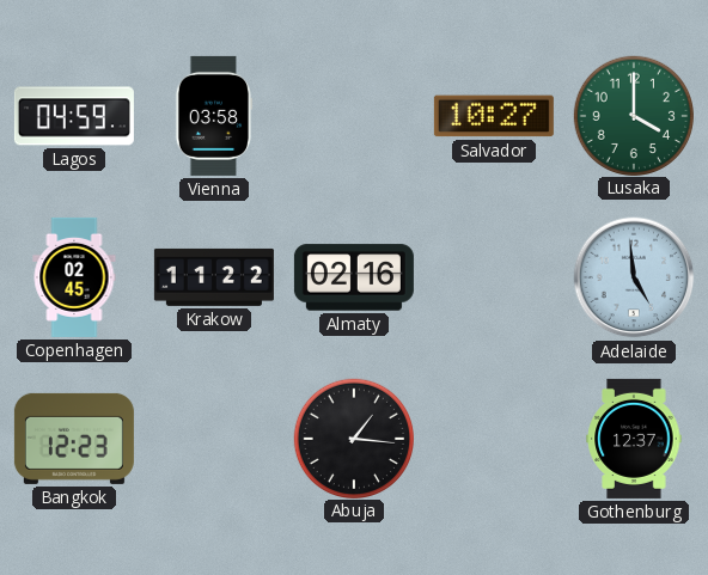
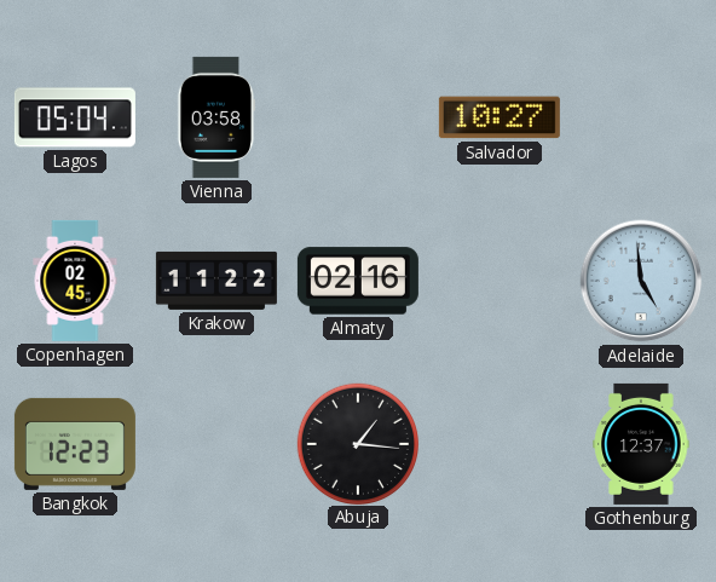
Lagos: 04:59 -> 05:04 (75, 117)
Lusaka: 4:00 -> none (633, 115)
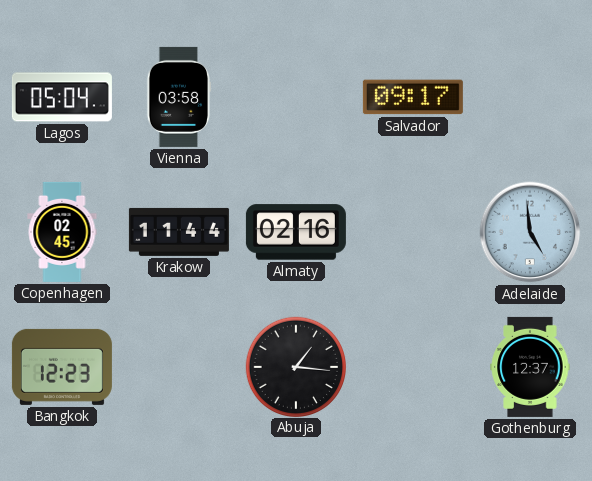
Salvador: 10:27 -> 09:17 (413, 97)
Krakow: 11:22 -> 11:44 (179, 232)
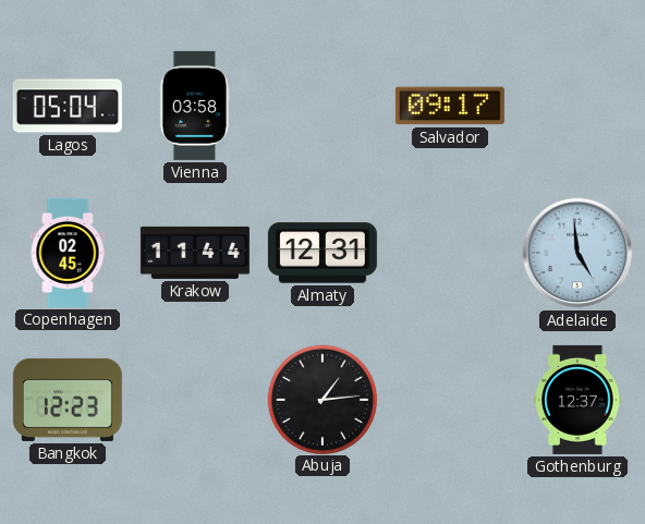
Almaty: 02:16 -> 12:31 (322, 253)
Abuja: 1:16 -> 1:14 (321, 399)
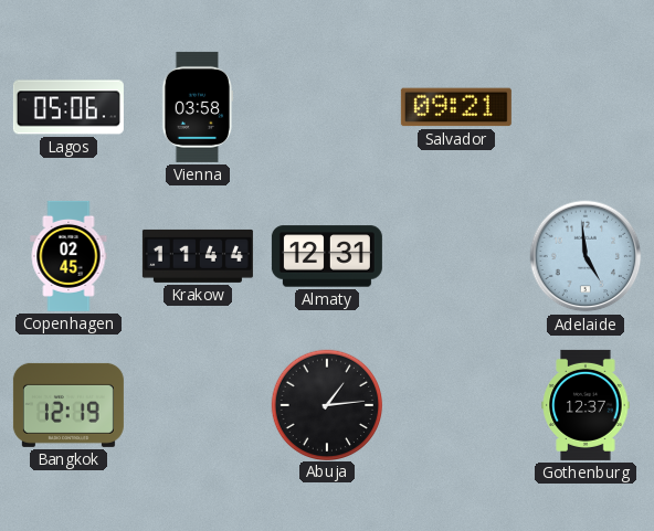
Lagos: 05:04 -> 05:06 (68, 107)
Salvador: 09:17 -> 09:21 (456, 107)
Bangkok: 12:23 -> 12:19 (68, 405)
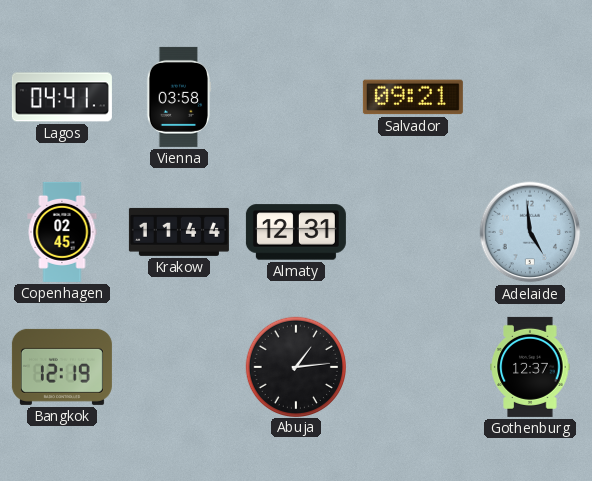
Lagos: 05:06 -> 04:41 (62, 97)
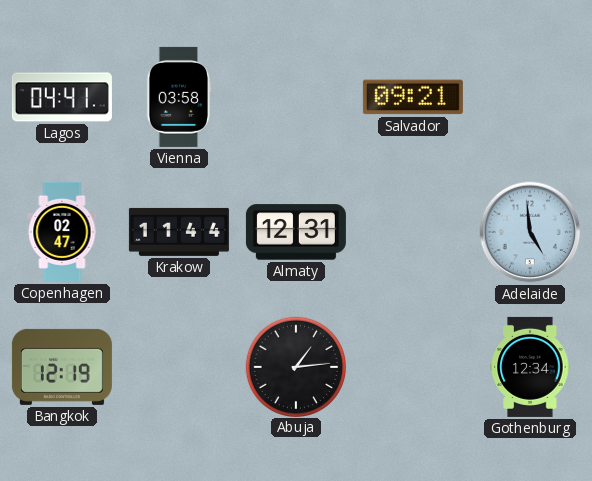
Copenhagen: 02:45 -> 02:47 (62, 232)
Gothenburg: 12:37 -> 12:34 (530, 367)
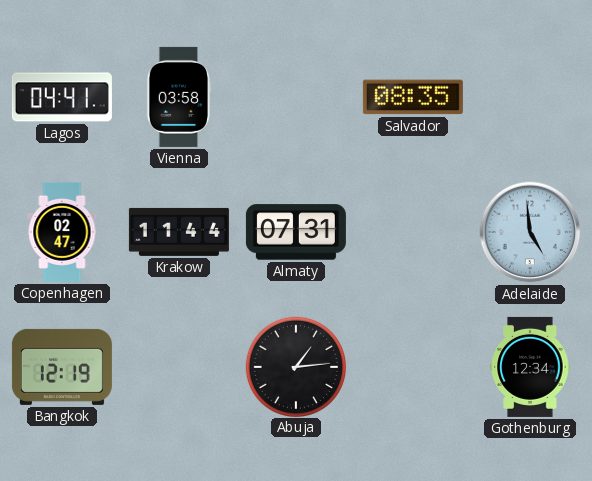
Salvador: 09:21 -> 08:35 (413, 97)
Almaty: 12:31 -> 07:31 (296, 232)
